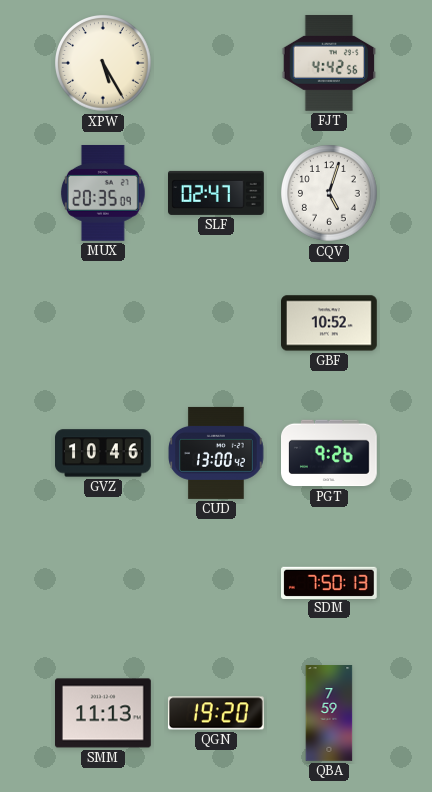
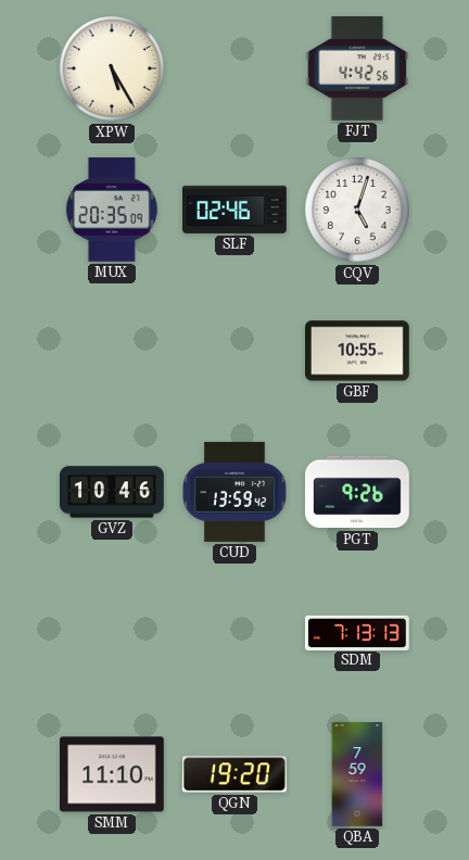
SLF: 02:47 -> 02:46 (236, 210)
GBF: 10:52 -> 10:55 (358, 351)
CUD: 13:00 -> 13:59 (234, 492)
SDM: 7:50 -> 7:13 (358, 632)
SMM: 11:13 -> 11:10 (113, 774)
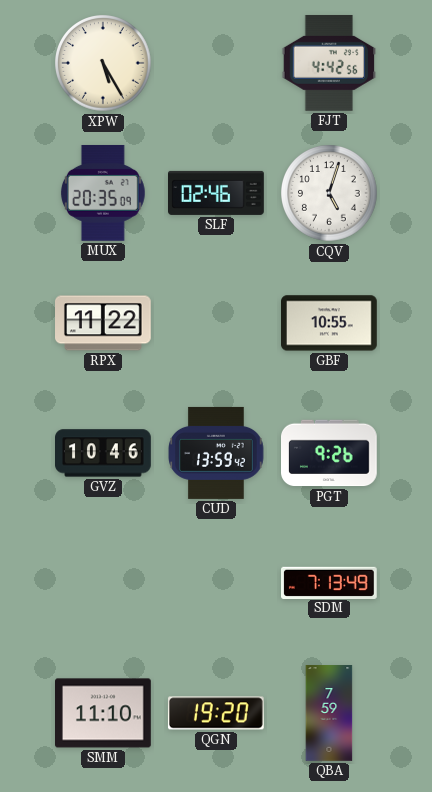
RPX: none -> 11:22 (104, 323)
SDM: 7:13:13 -> 7:13:49 (330, 582)
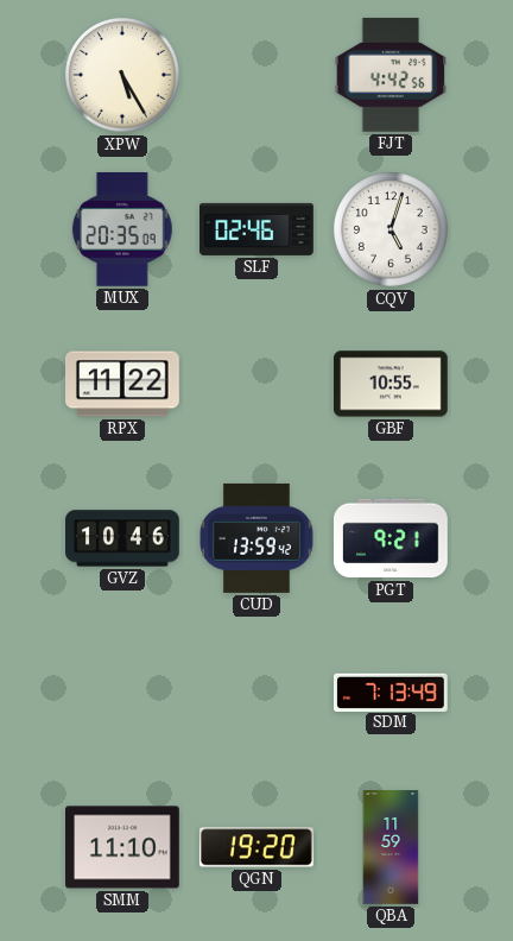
PGT: 9:26 -> 9:21 (392, 538)
QBA: 7:59 -> 11:59 (391, 847)
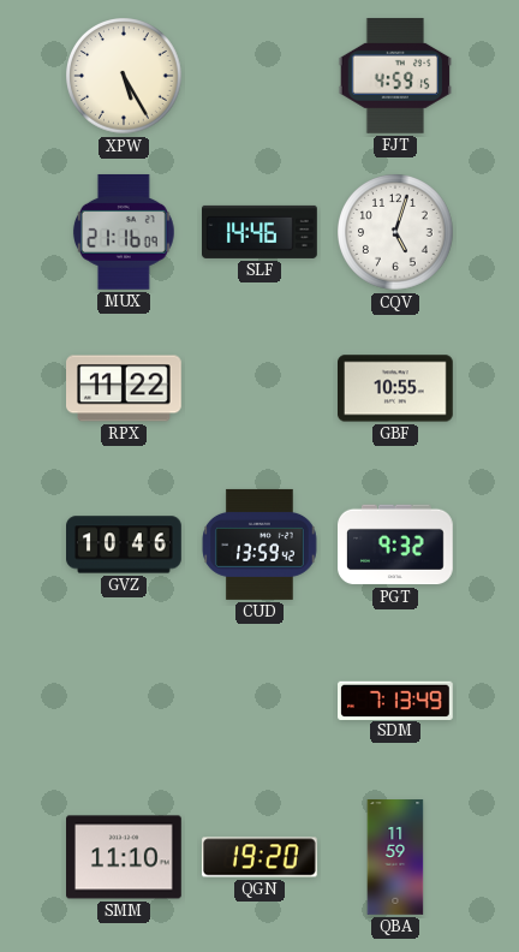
FJT: 4:42 -> 4:59 (395, 76)
MUX: 20:35 -> 21:16 (124, 232)
SLF: 02:46 -> 14:46 (261, 232)
PGT: 9:21 -> 9:32 (396, 545)
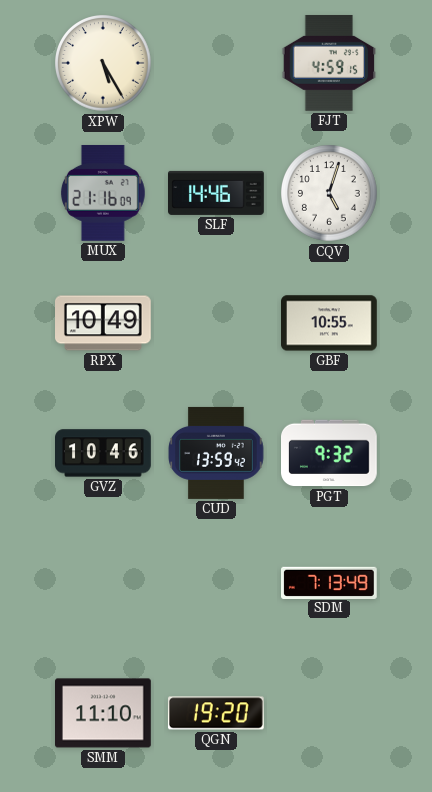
RPX: 11:22 -> 10:49 (104, 323)
QBA: 11:59 -> none (395, 857)
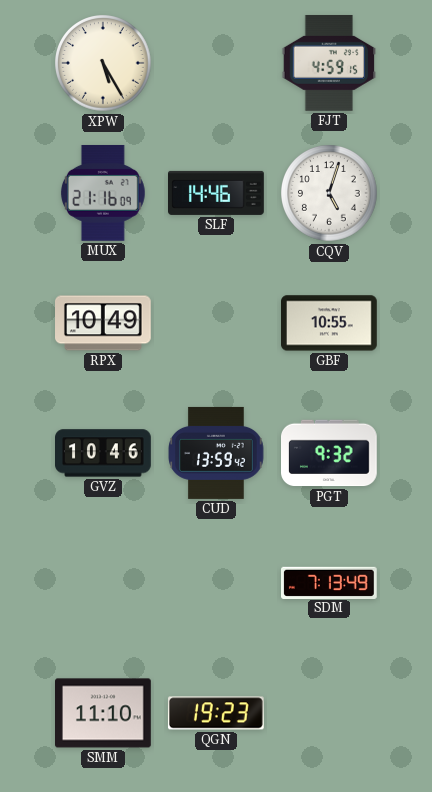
QGN: 19:20 -> 19:23 (216, 713)
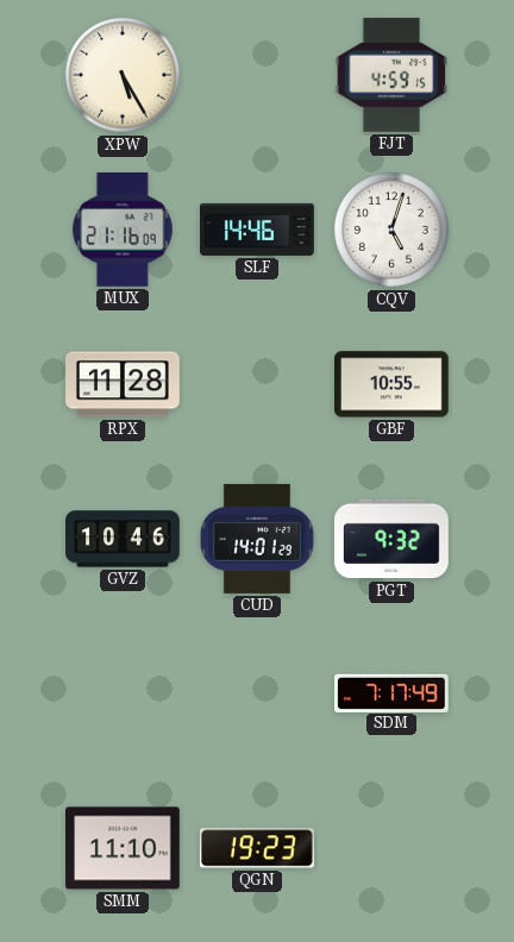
RPX: 10:49 -> 11:28 (124, 384)
CUD: 13:59 -> 14:01 (257, 539)
SDM: 7:13 -> 7:17 (393, 692)
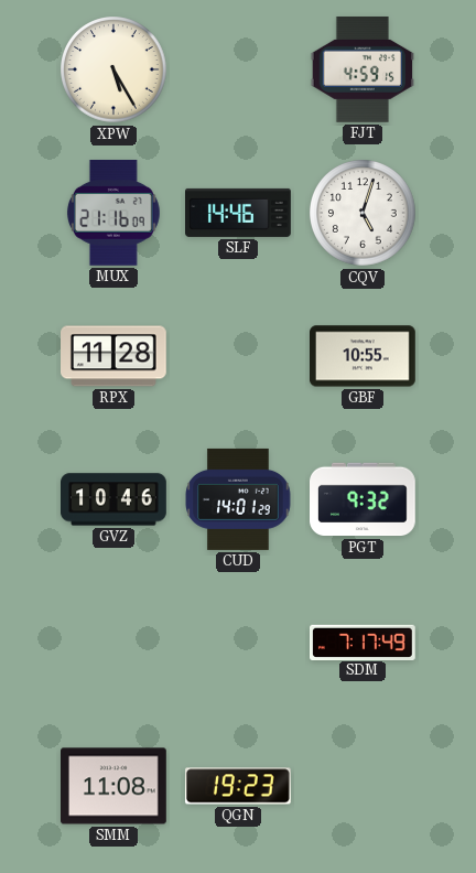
SMM: 11:10 -> 11:08 (115, 786)
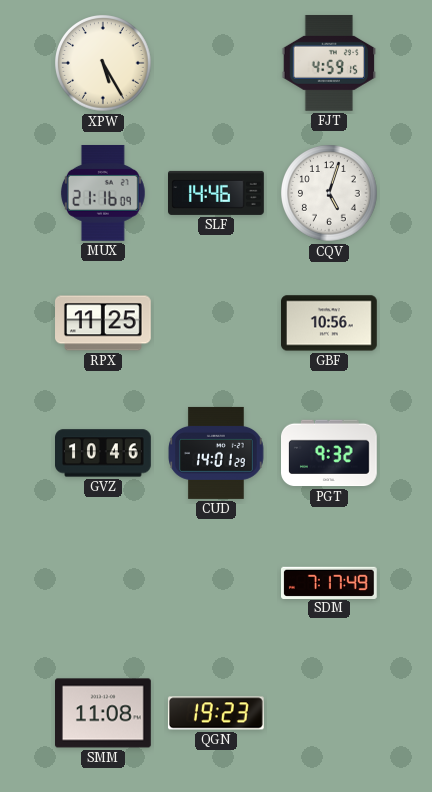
RPX: 11:28 -> 11:25 (104, 323)
GBF: 10:55 -> 10:56 (330, 323)
